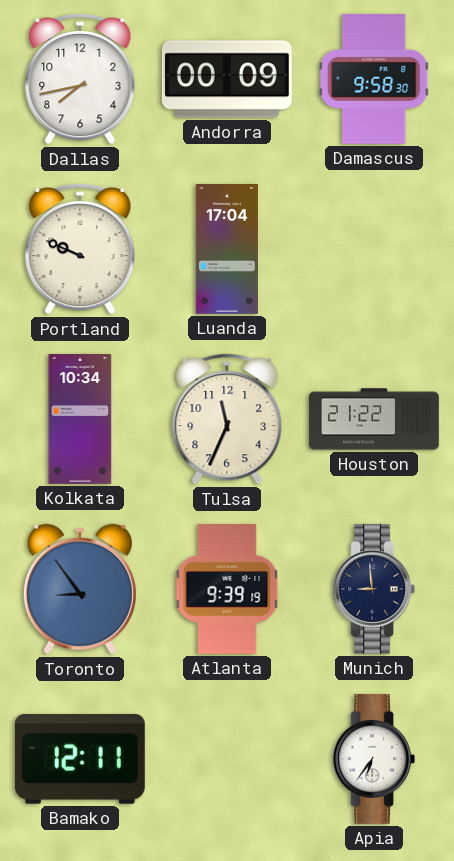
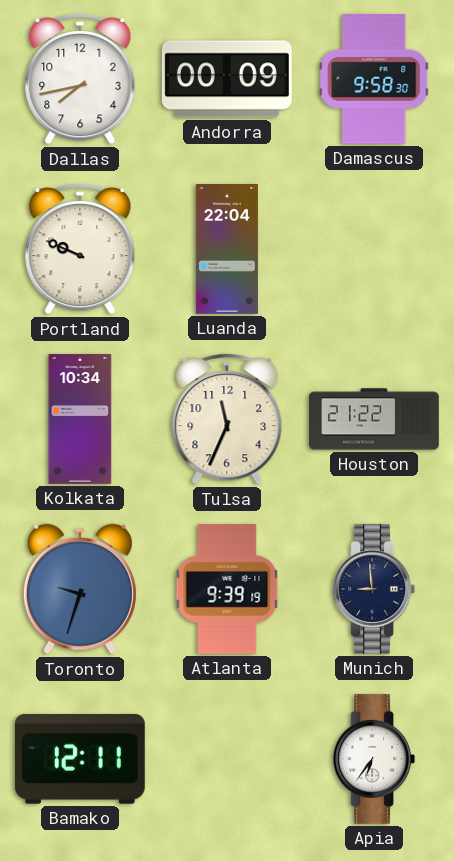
Luanda: 17:04 -> 22:04 (227, 250)
Toronto: 8:54 -> 9:33 (80, 589)
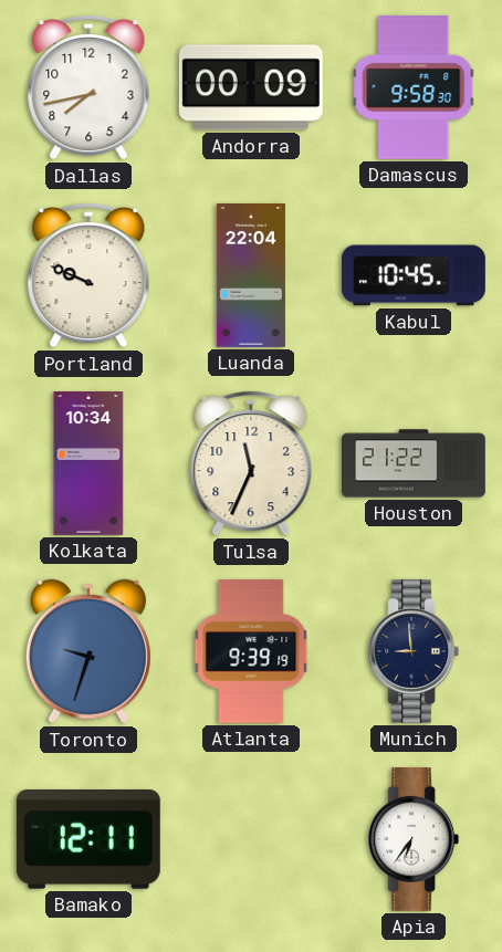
Kabul: none -> 10:45 (414, 275)
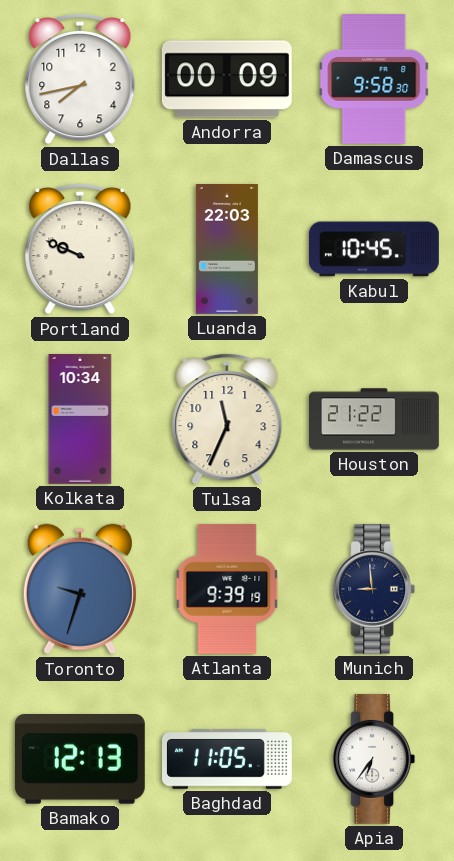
Luanda: 22:04 -> 22:03 (227, 250)
Bamako: 12:11 -> 12:13 (80, 760)
Baghdad: none -> 11:05 (228, 759)
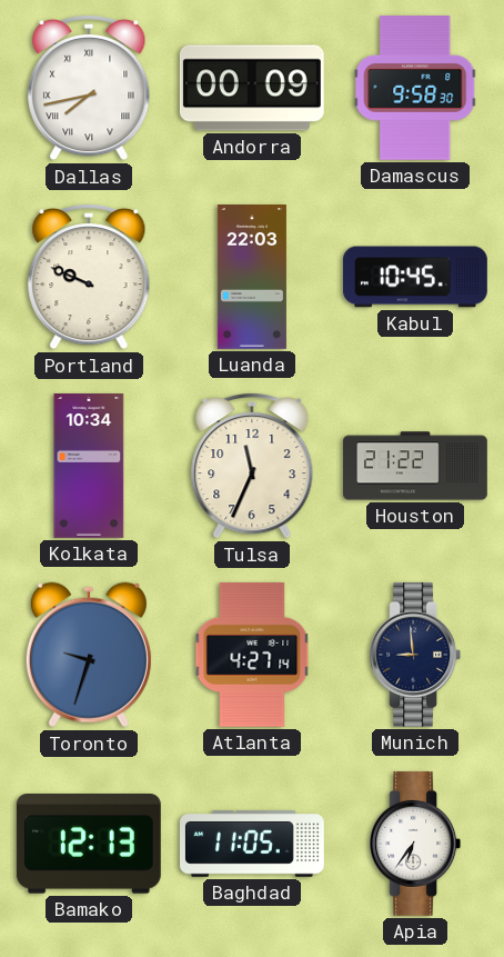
Dallas numerals: Arabic -> Roman (89, 88)
Atlanta: 9:39 -> 4:27 (252, 655)
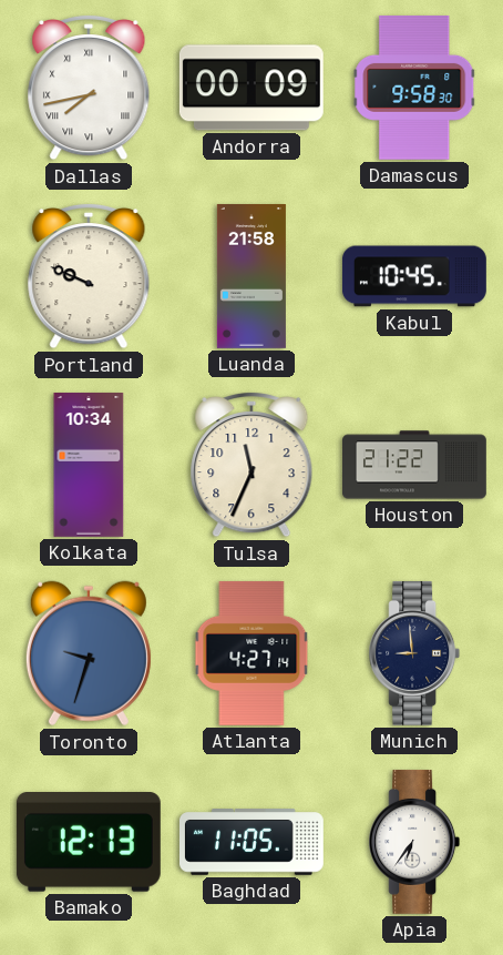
Luanda: 22:03 -> 21:58 (251, 277)
